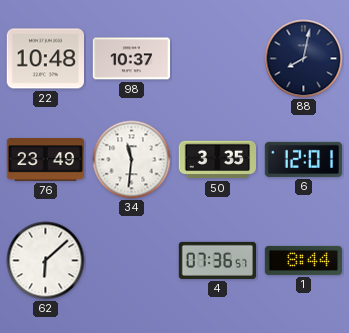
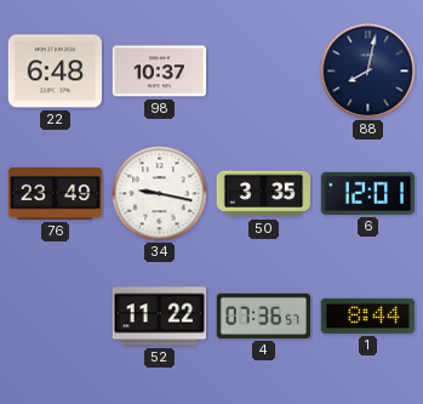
22: 10:48 -> 6:48 (55, 72)
34: 11:31 -> 9:17 (160, 194)
62: 6:08 -> none (46, 261)
52: none -> 11:22 (160, 317)
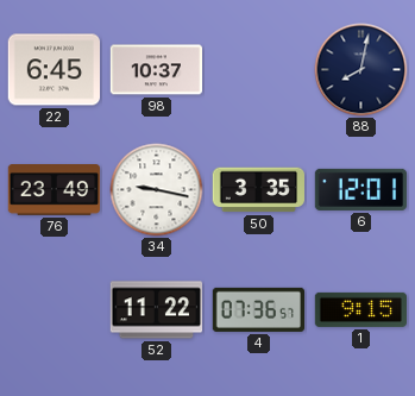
22: 6:48 -> 6:45 (54, 70)
1: 8:44 -> 9:15 (361, 309)
